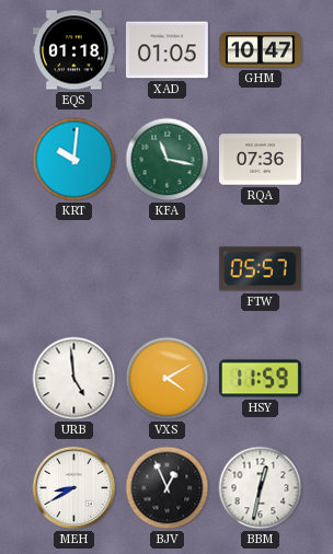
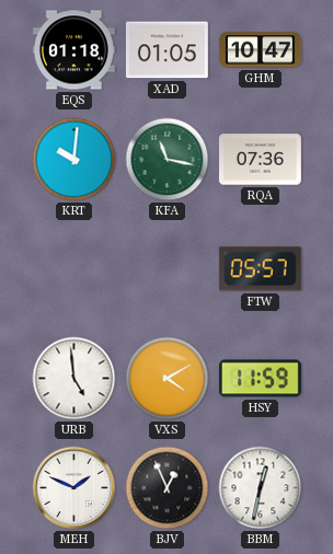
MEH: 8:40 -> 1:49 (74, 488)
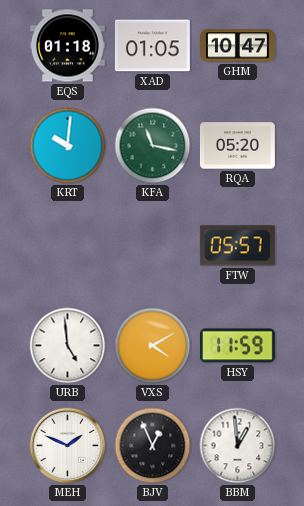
RQA: 07:36 -> 05:20 (237, 146)
BBM: 12:32 -> 12:59 (238, 446)
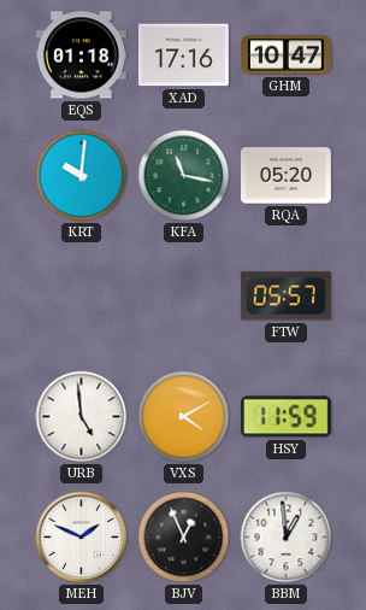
XAD: 01:05 -> 17:16 (183, 55)
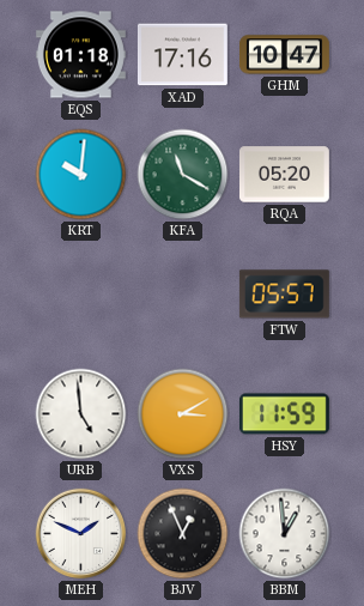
KFA: 11:17 -> 11:20 (183, 175)
VXS: 4:10 -> 3:10 (183, 414)
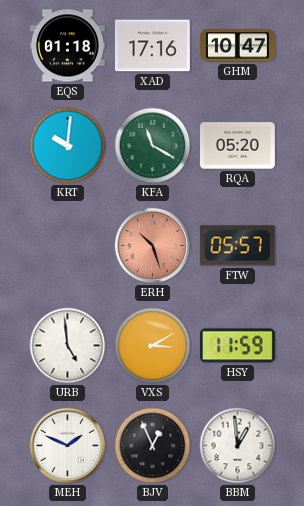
ERH: none -> 10:27 (153, 246)
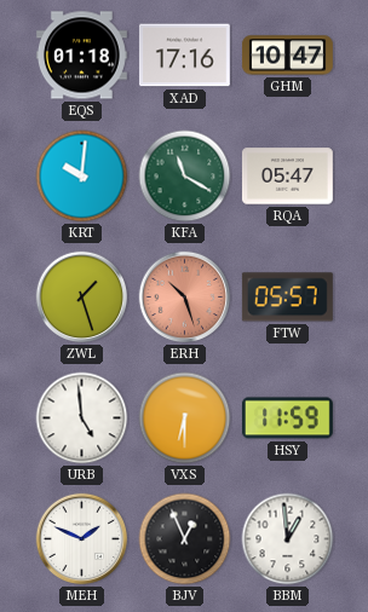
RQA: 05:20 -> 05:47 (287, 177)
ZWL: none -> 1:27 (82, 298)
VXS: 3:10 -> 6:30 (185, 418)
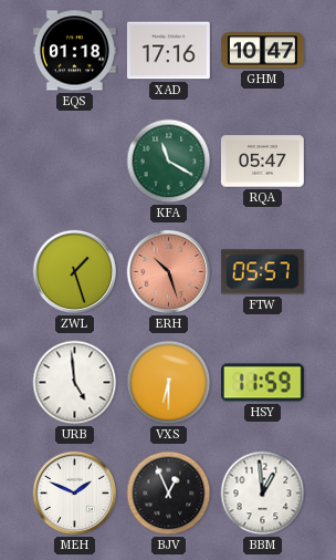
KRT: 10:01 -> none (82, 177)
